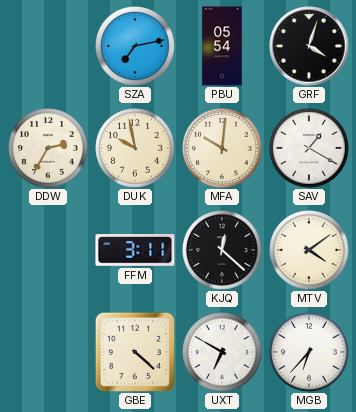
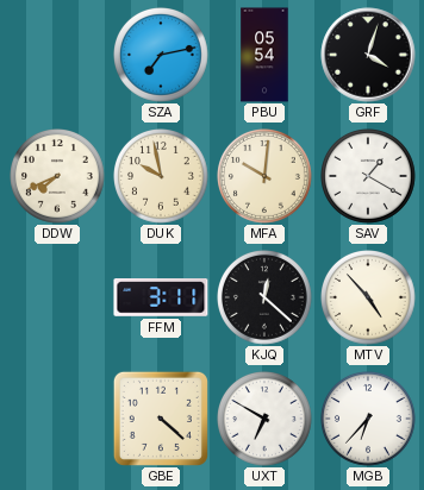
DDW: 2:35 -> 7:41 (58, 177)
MTV: 4:09 -> 4:53 (369, 299)
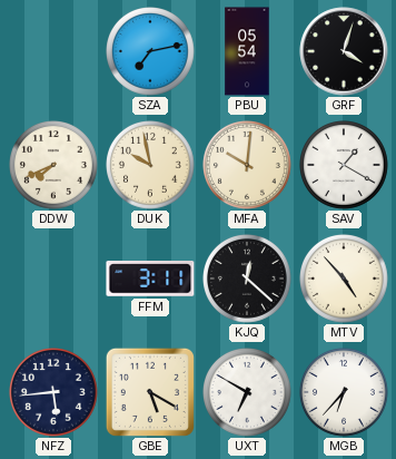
NFZ: none -> 5:44 (55, 393)
GBE: 4:22 -> 5:20 (150, 392)
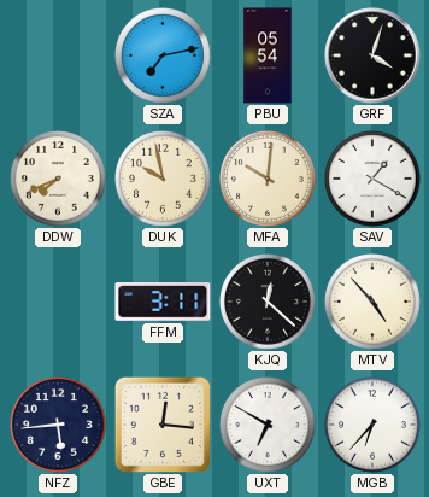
GBE: 5:20 -> 12:16 (163, 425)
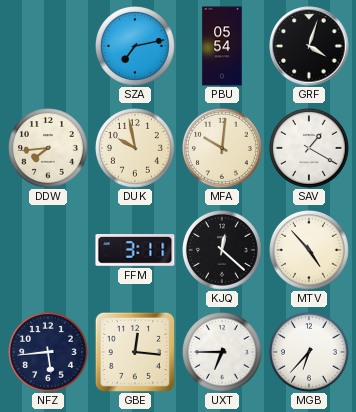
DDW: 7:41 -> 7:44 (49, 149)
UXT: 6:50 -> 6:45 (223, 353)
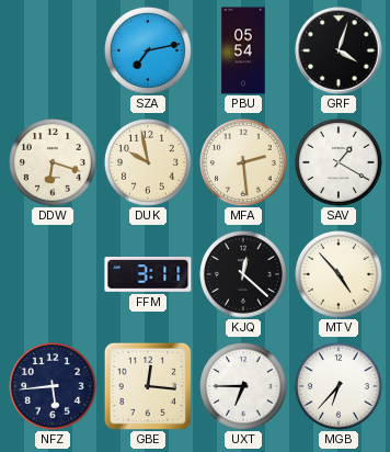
DDW: 7:44 -> 6:18 (54, 163)
MFA: 10:01 -> 2:29 (244, 163)
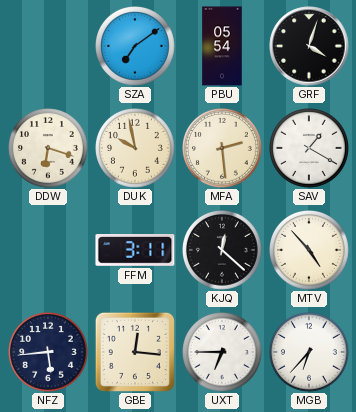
SZA: 7:13 -> 7:09 (136, 47)
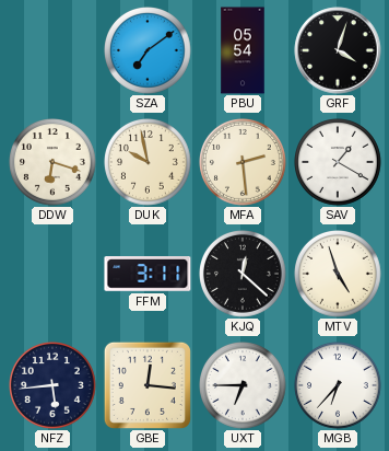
MTV: 4:53 -> 4:57 (339, 275)
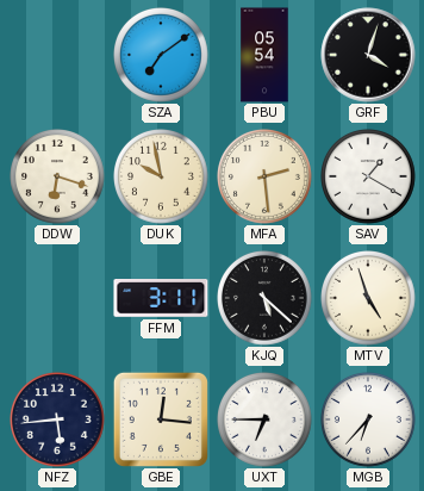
KJQ: 12:22 -> 5:22 (266, 299)
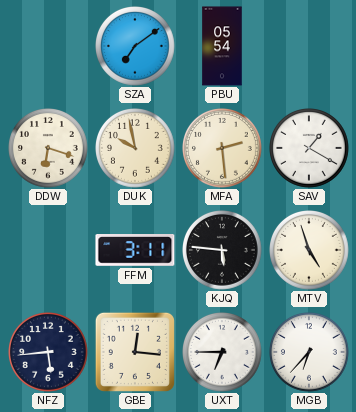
GRF: 4:03 -> none (368, 55)
KJQ: 5:22 -> 5:46 (223, 251)
